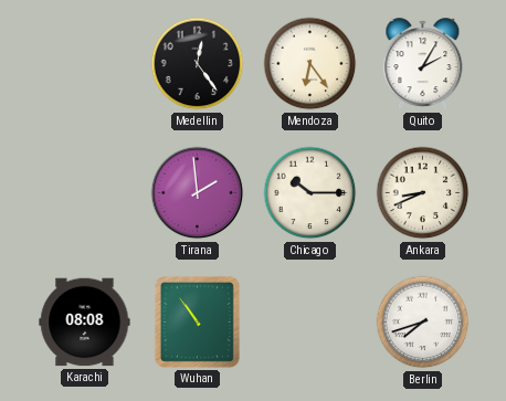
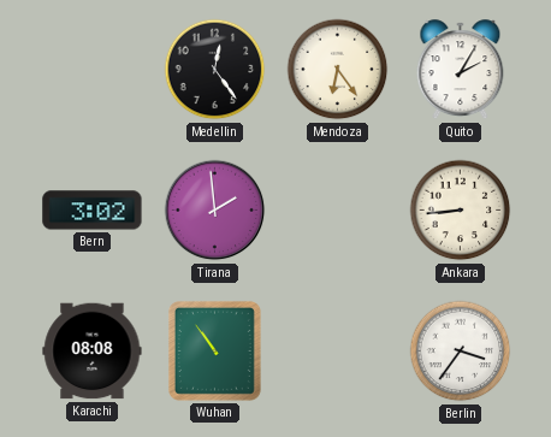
Bern: none -> 3:02 (93, 211)
Chicago: 10:15 -> none (310, 193)
Ankara: 8:41 -> 8:44 (461, 211)
Berlin: 7:42 -> 3:36 (461, 352)
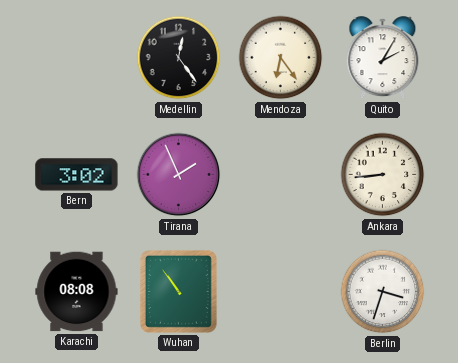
Tirana: 1:59 -> 1:56 (179, 175)
Berlin: 3:36 -> 3:33 (383, 292)
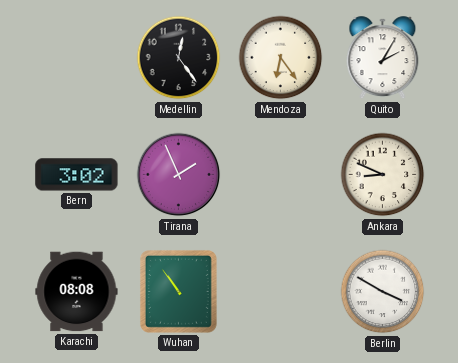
Ankara: 8:44 -> 8:49 (383, 175)
Berlin: 3:33 -> 3:50 (383, 292)
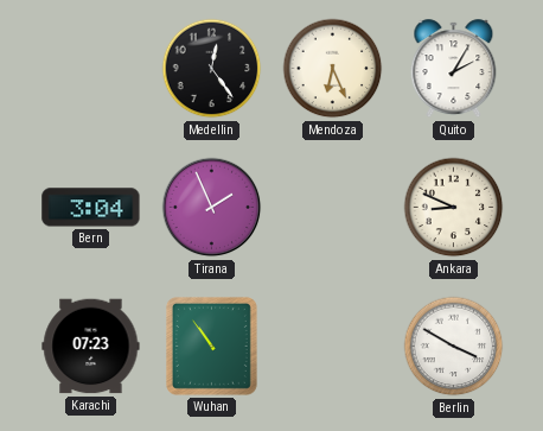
Mendoza: 6:24 -> 6:26 (333, 69)
Bern: 3:02 -> 3:04 (91, 208)
Karachi: 08:08 -> 07:23 (91, 347)
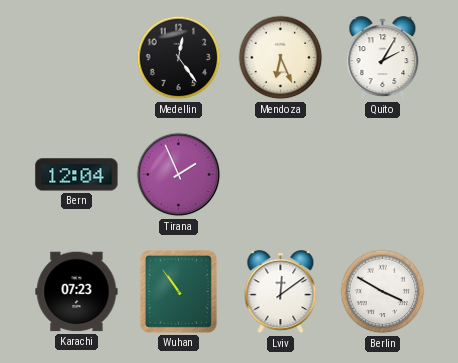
Bern: 3:04 -> 12:04 (77, 175)
Ankara: 8:49 -> none (454, 208)
Lviv: none -> 12:09 (281, 292)
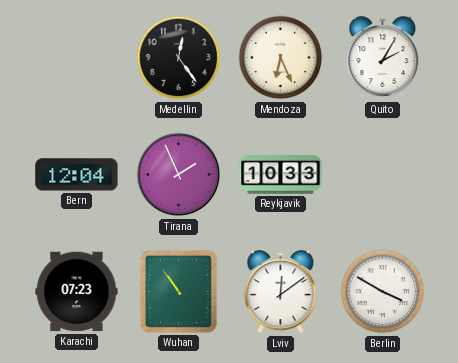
Reykjavik: none -> 10:33 (281, 175)
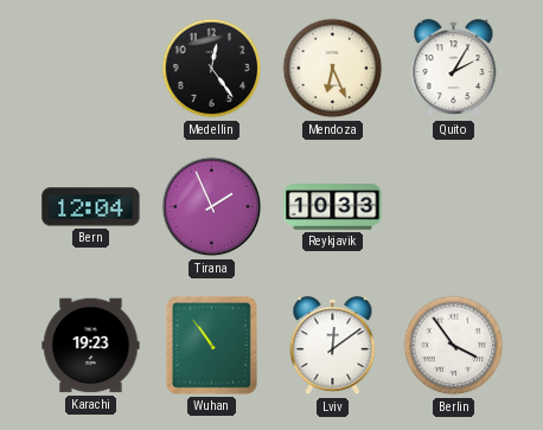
Karachi: 07:23 -> 19:23 (91, 346)
Berlin: 3:50 -> 3:54 (454, 346)
